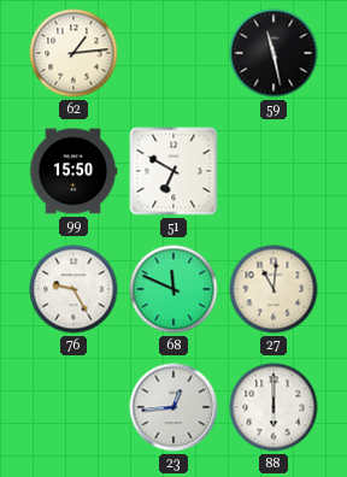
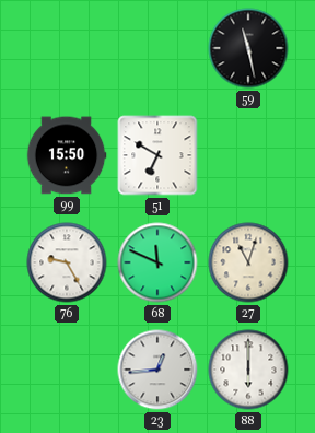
62: 1:14 -> none (73, 53)
27: 11:01 -> 11:03 (248, 262)
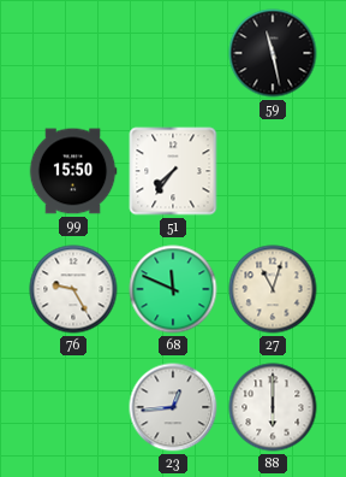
51: 6:50 -> 7:36 (173, 171)
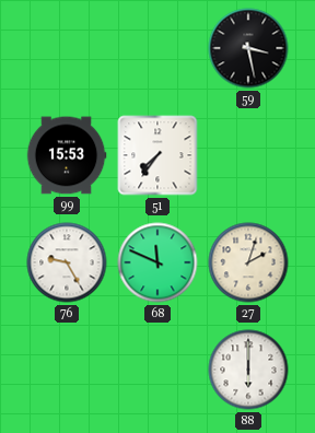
59: 11:28 -> 3:28 (248, 48)
99: 15:50 -> 15:53 (67, 155)
27: 11:03 -> 2:03 (248, 262)
23: 12:44 -> none (173, 407)
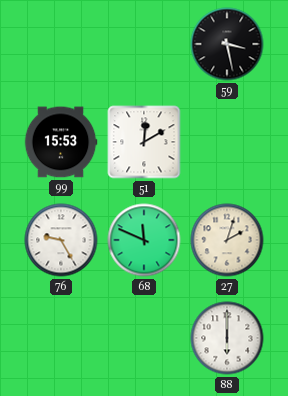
51: 7:36 -> 12:10 (144, 142)
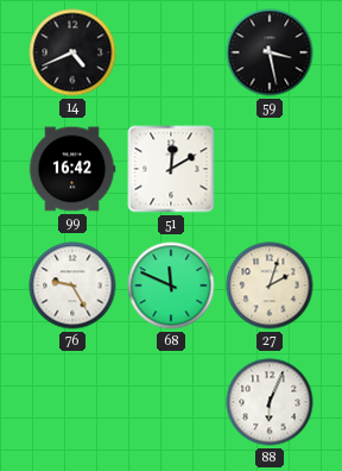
14: none -> 4:41 (72, 52)
99: 15:53 -> 16:42 (72, 169)
88: 6:00 -> 6:04 (270, 402)
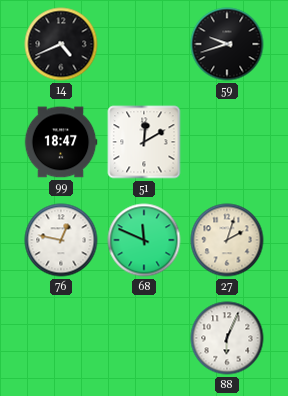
59: 3:28 -> 9:42 (227, 44)
99: 16:42 -> 18:47 (61, 142)
76: 9:25 -> 12:47 (61, 240)
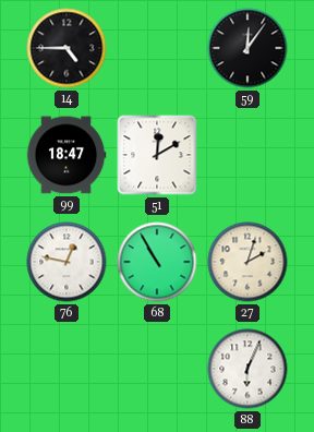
14: 4:41 -> 4:45 (67, 48)
59: 9:42 -> 12:06 (247, 48)
68: 11:49 -> 10:55 (157, 262)
